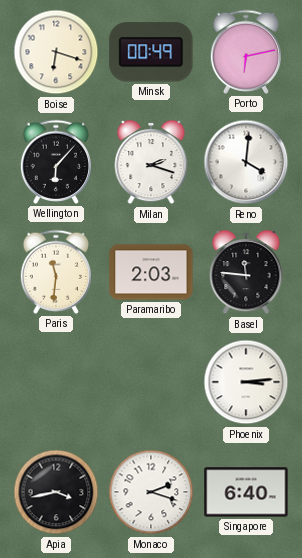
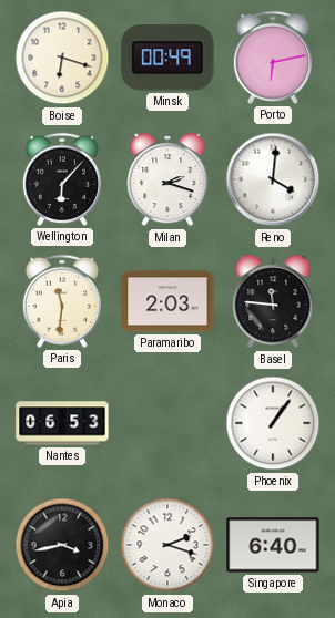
Nantes: none -> 06:53 (62, 423)
Phoenix: 3:14 -> 1:06 (273, 423)
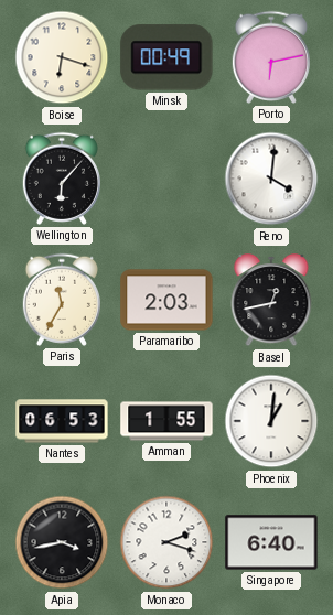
Milan: 2:18 -> none (167, 181)
Paris: 11:31 -> 11:35 (61, 300)
Basel: 11:46 -> 12:43 (271, 301)
Amman: none -> 1:55 (166, 421)
Phoenix: 1:06 -> 1:01 (271, 421)
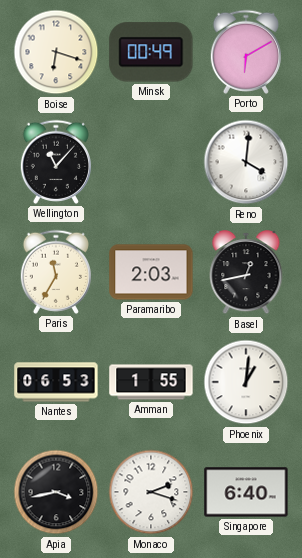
Porto: 6:13 -> 6:10 (245, 52)
Wellington: 6:07 -> 11:07 (55, 162)
